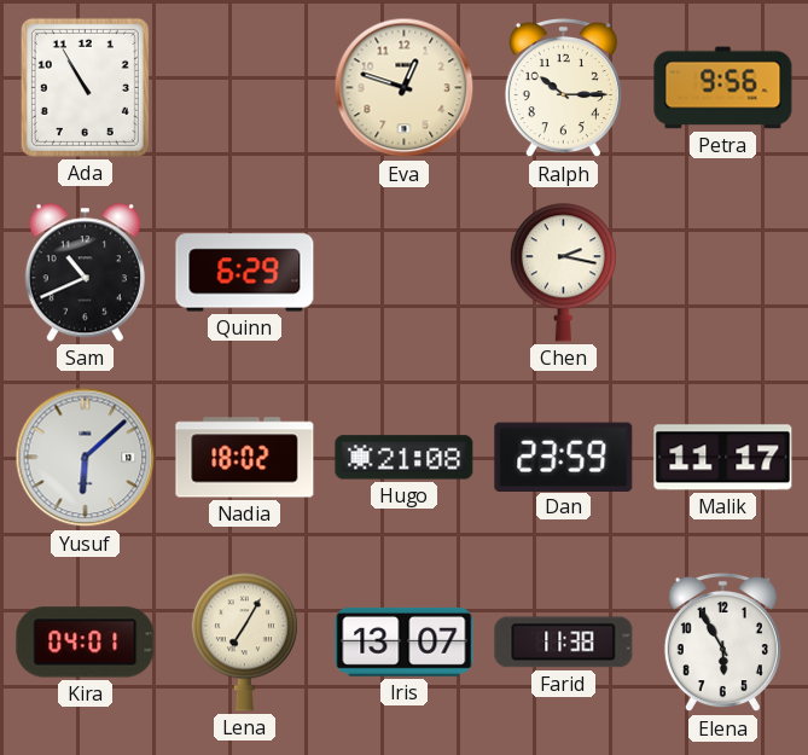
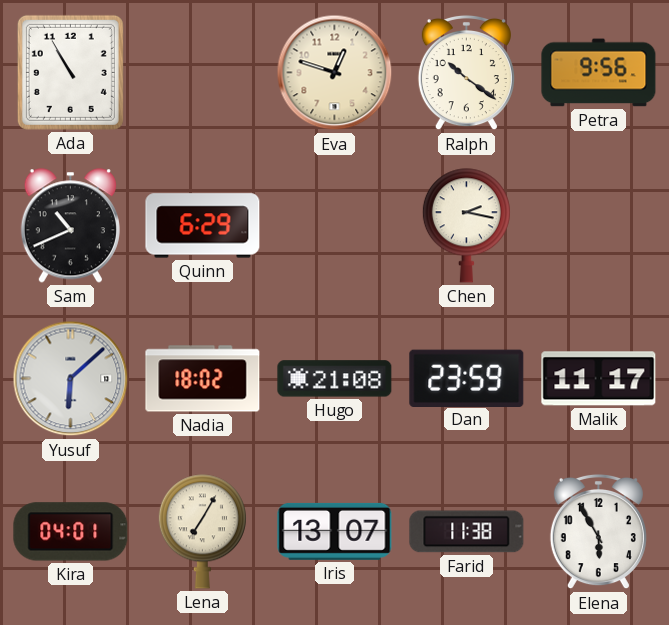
Ralph: 10:15 -> 10:21 (466, 73)
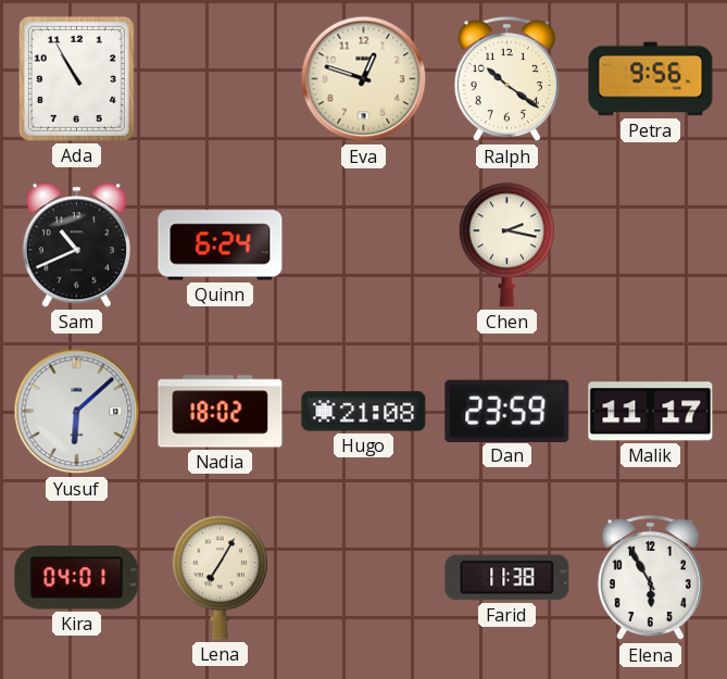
Quinn: 6:29 -> 6:24 (221, 246)
Iris: 13:07 -> none (335, 531)
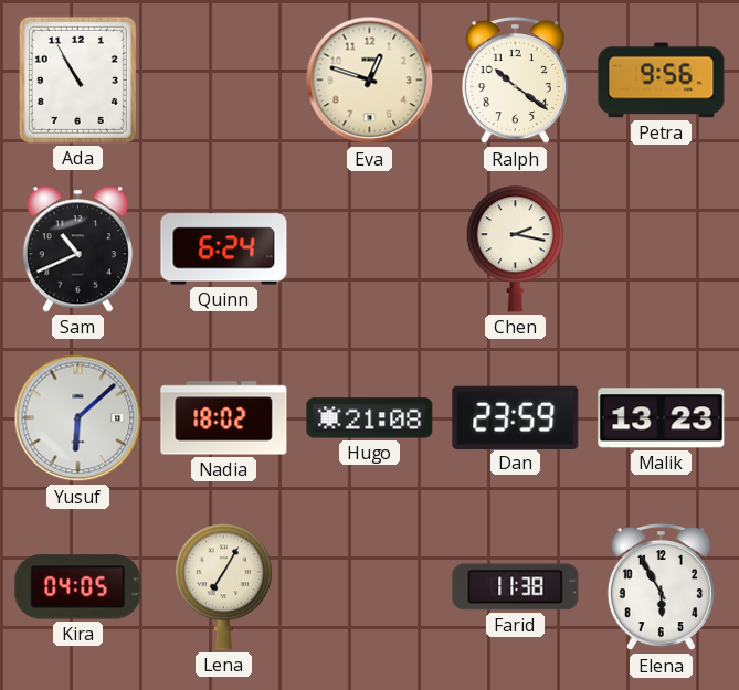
Malik: 11:17 -> 13:23 (662, 418)
Kira: 04:01 -> 04:05 (78, 587)
